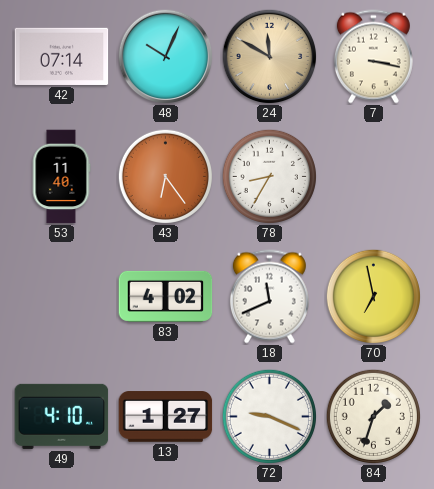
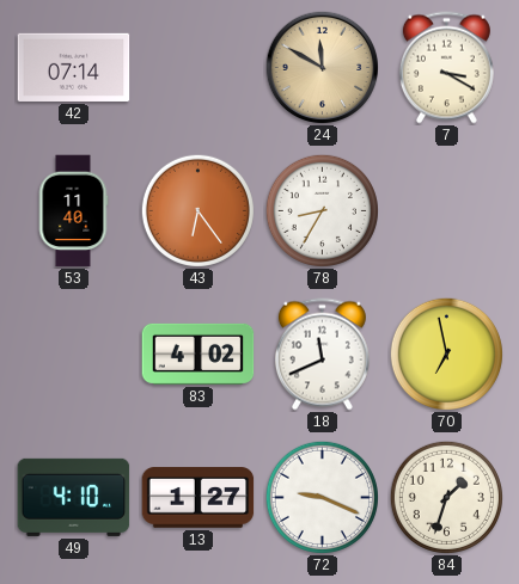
48: 10:04 -> none (165, 56)
7: 3:17 -> 3:20 (446, 68)
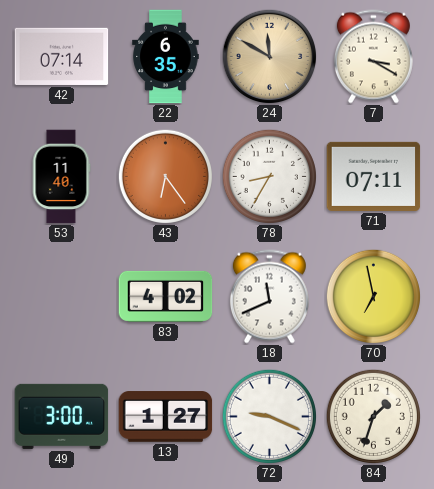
22: none -> 6:35 (166, 57)
71: none -> 07:11 (374, 176)
49: 4:10 -> 3:00 (62, 416)
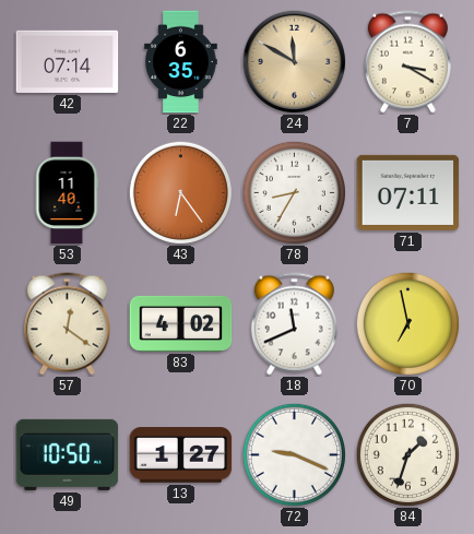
57: none -> 12:21 (67, 324)
49: 3:00 -> 10:50 (68, 454)
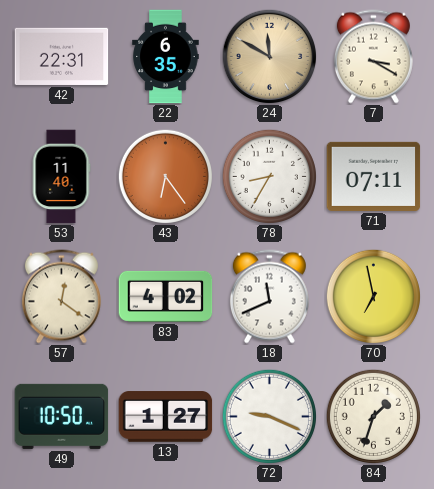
42: 07:14 -> 22:31 (62, 56)
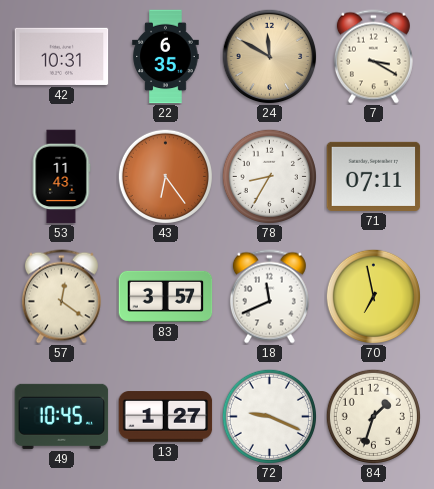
42: 22:31 -> 10:31 (62, 56)
53: 11:40 -> 11:43 (61, 177)
83: 4:02 -> 3:57 (166, 296)
49: 10:50 -> 10:45 (62, 416)
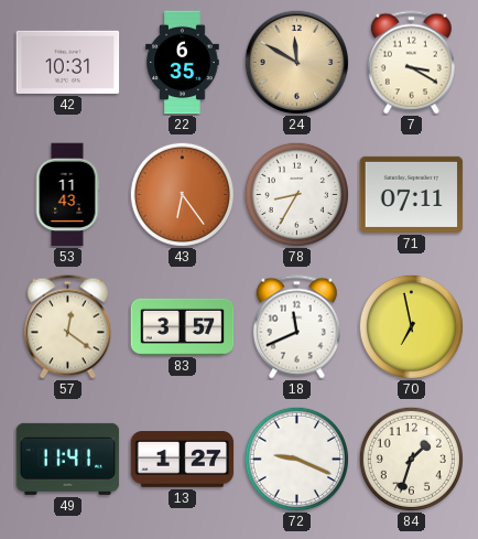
49: 10:45 -> 11:41 (68, 459)
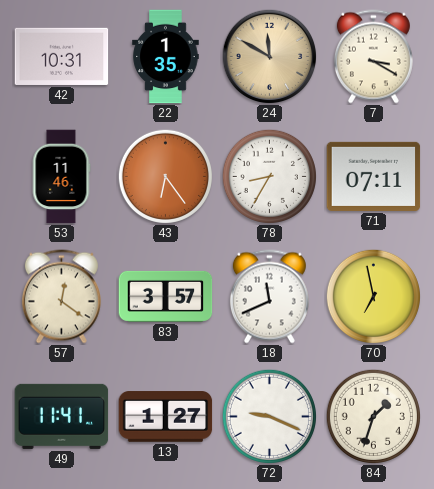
22: 6:35 -> 1:35 (166, 57)
53: 11:43 -> 11:46 (61, 177)
